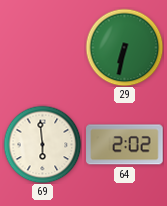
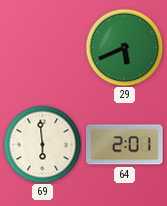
29: 6:32 -> 5:41 (124, 47)
64: 2:02 -> 2:01 (125, 145)
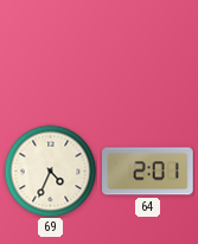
29: 5:41 -> none (124, 47)
69: 5:59 -> 4:34 (50, 171)
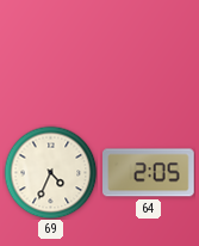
64: 2:01 -> 2:05 (149, 173)
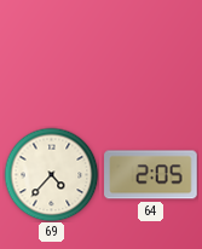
69: 4:34 -> 4:37 (51, 174)
